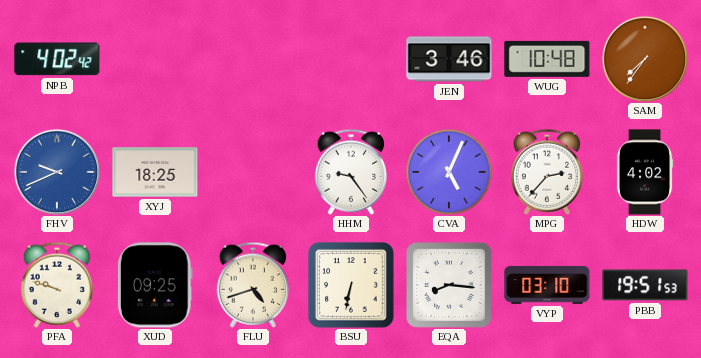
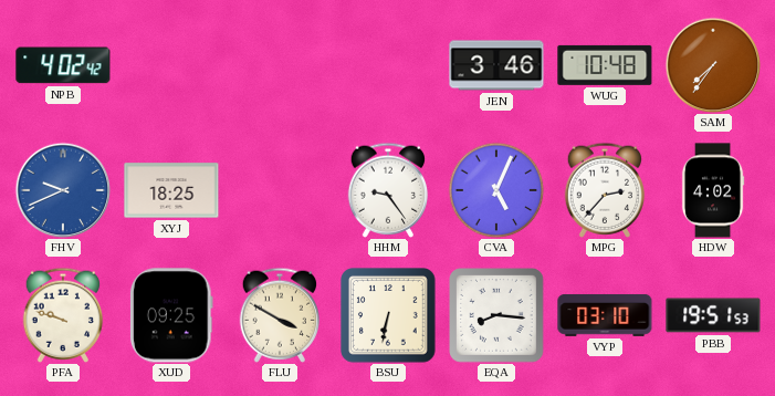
FLU: 4:42 -> 3:50 (280, 315)
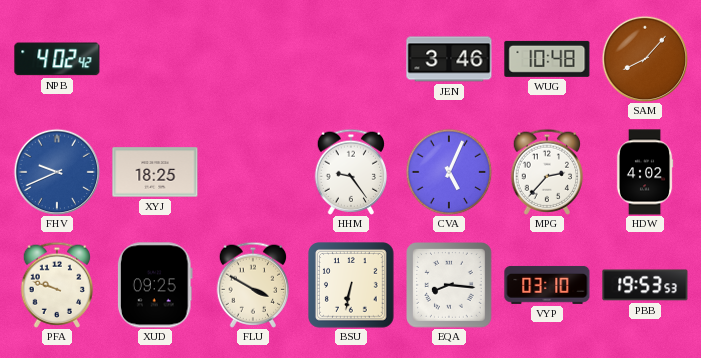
SAM: 7:36 -> 8:07 (645, 59)
PBB: 19:51 -> 19:53 (645, 285)
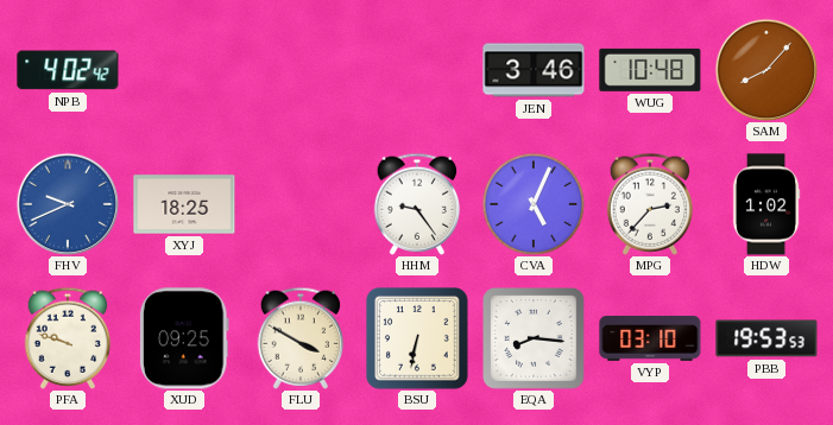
HDW: 4:02 -> 1:02 (766, 204)
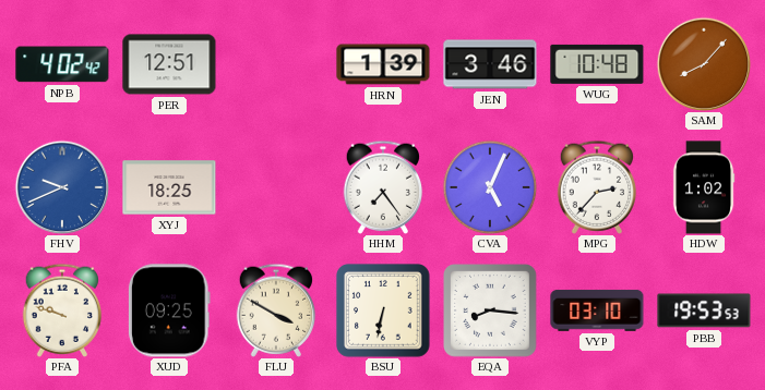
PER: none -> 12:51 (169, 64)
HRN: none -> 1:39 (383, 64)
HHM: 9:24 -> 7:24 (383, 187)
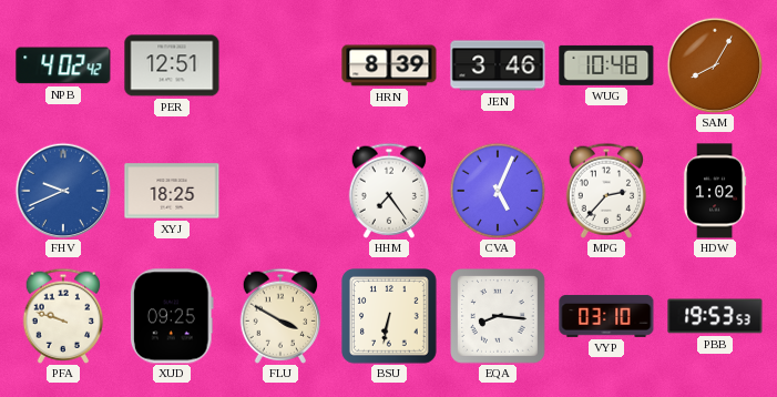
HRN: 1:39 -> 8:39 (389, 65)
SAM: 8:07 -> 8:05 (715, 65)
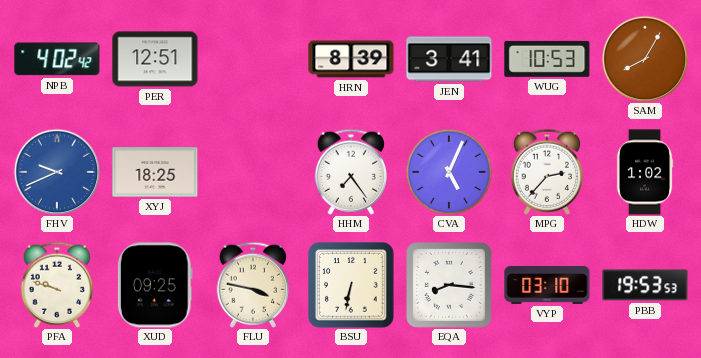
JEN: 3:46 -> 3:41 (449, 59)
WUG: 10:48 -> 10:53 (547, 59)
FLU: 3:50 -> 3:47 (253, 285)
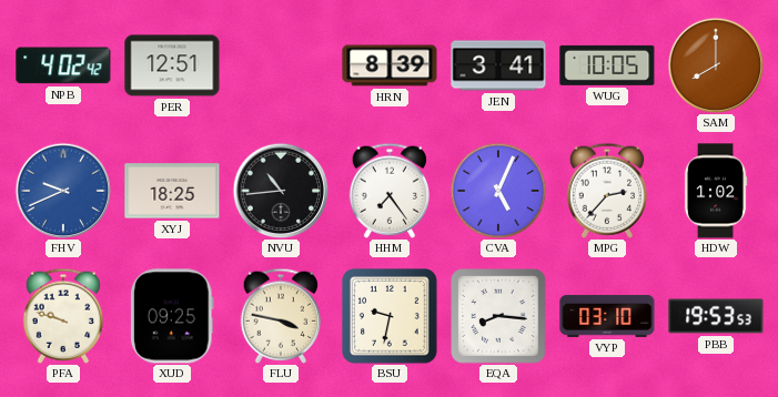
WUG: 10:53 -> 10:05 (607, 65)
SAM: 8:05 -> 8:00 (716, 65)
NVU: none -> 10:44 (281, 191)
BSU: 6:32 -> 9:32 (391, 317)
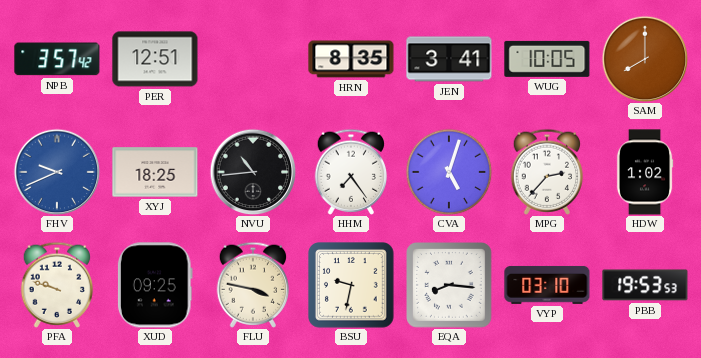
NPB: 4:02 -> 3:57 (57, 59)
HRN: 8:39 -> 8:35 (351, 59)
CVA: 5:04 -> 5:03 (449, 172)
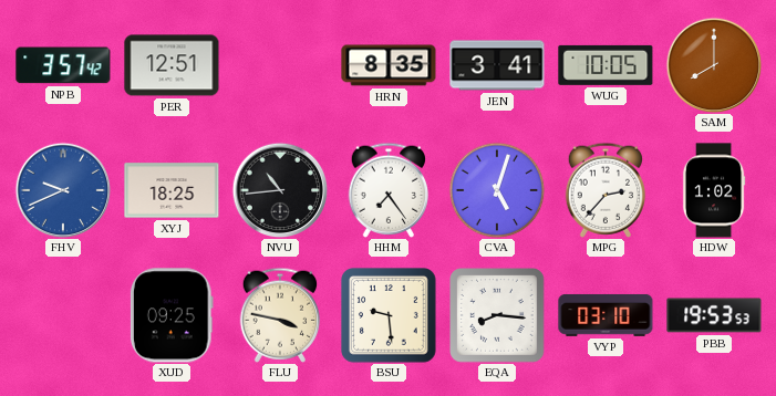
PFA: 9:48 -> none (57, 285)
BSU: 9:32 -> 9:29 (390, 316)
